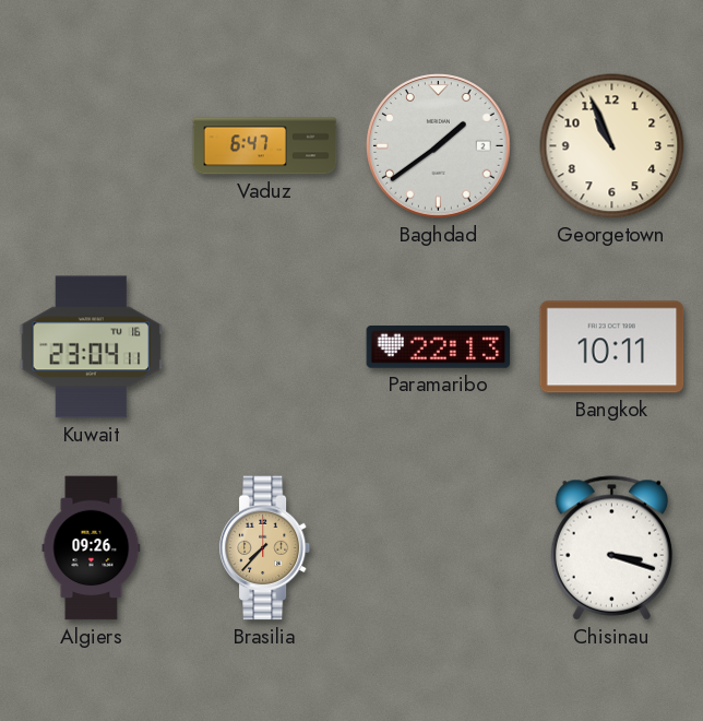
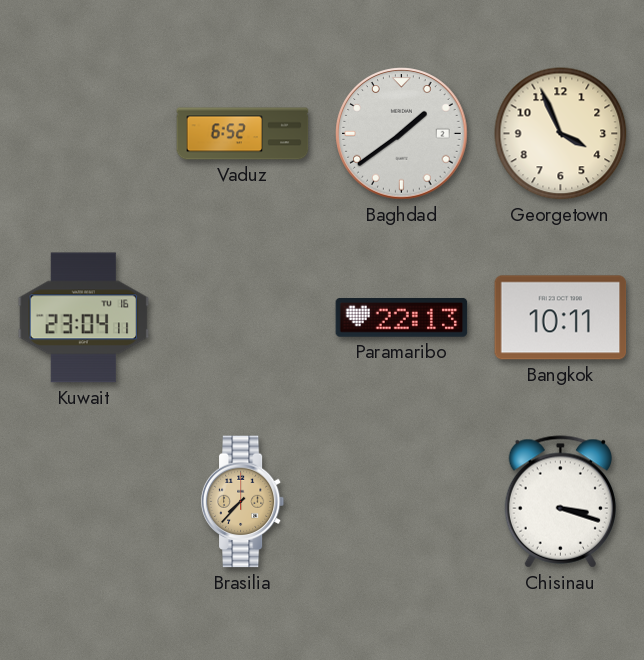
Vaduz: 6:47 -> 6:52 (243, 134)
Georgetown: 10:56 -> 3:56 (561, 134)
Algiers: 09:26 -> none (92, 548)
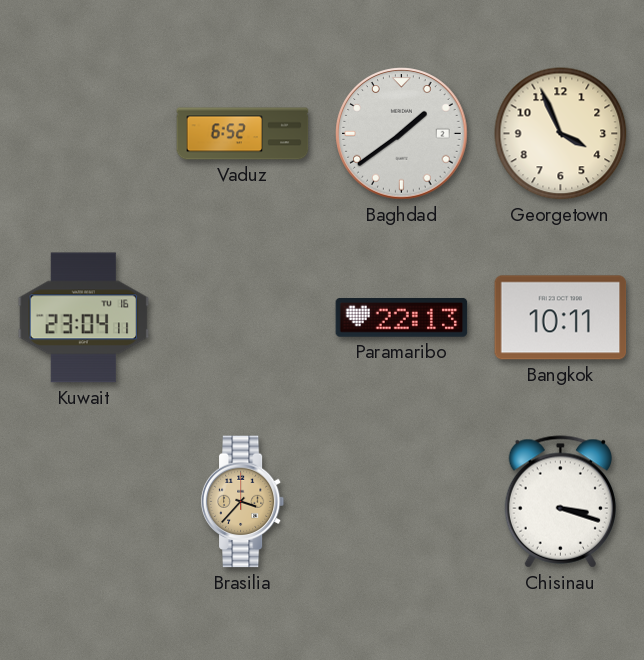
Brasilia: 7:37 -> 3:37 (243, 502)
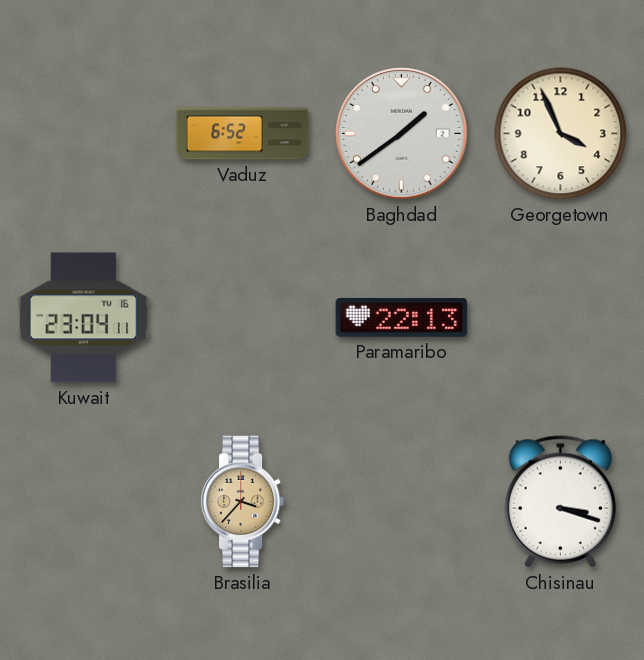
Bangkok: 10:11 -> none (561, 318)
